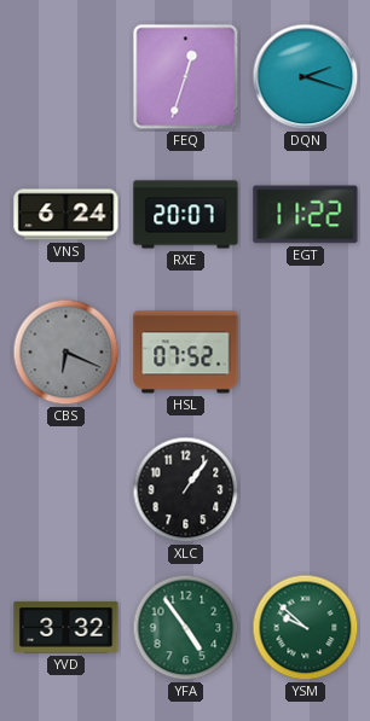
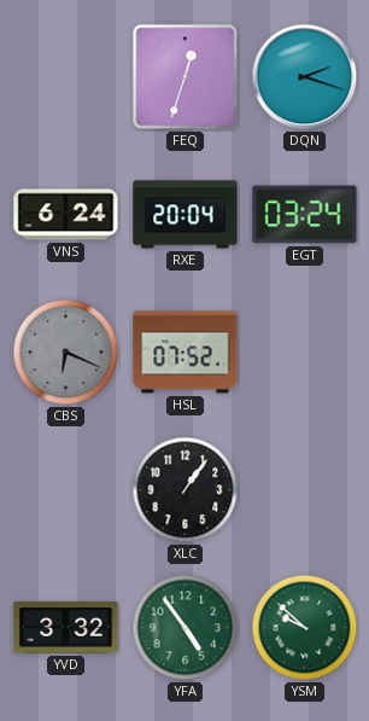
RXE: 20:07 -> 20:04 (186, 215)
EGT: 11:22 -> 03:24 (305, 215)
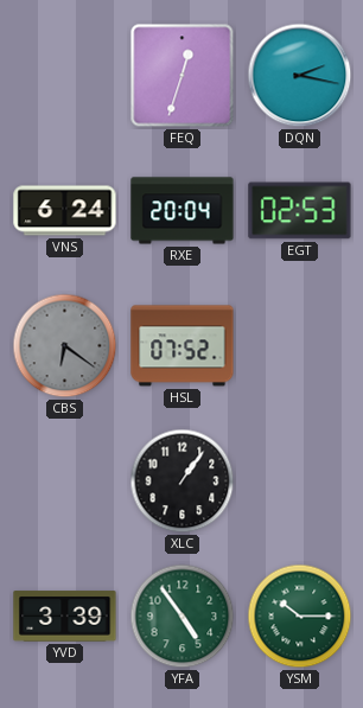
DQN: 2:18 -> 2:17 (300, 76)
EGT: 03:24 -> 02:53 (300, 211)
CBS: 6:19 -> 6:21 (65, 346)
YVD: 3:32 -> 3:39 (65, 617)
YSM: 9:52 -> 10:15 (300, 617)
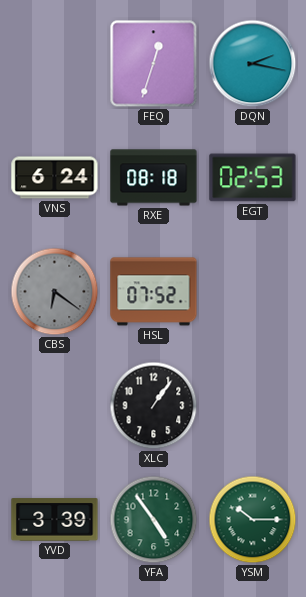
RXE: 20:04 -> 08:18 (154, 178)
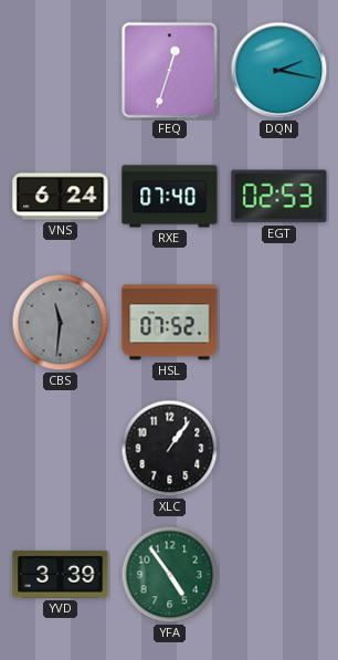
RXE: 08:18 -> 07:40 (170, 197)
CBS: 6:21 -> 11:31 (61, 323)
YSM: 10:15 -> none (253, 520)
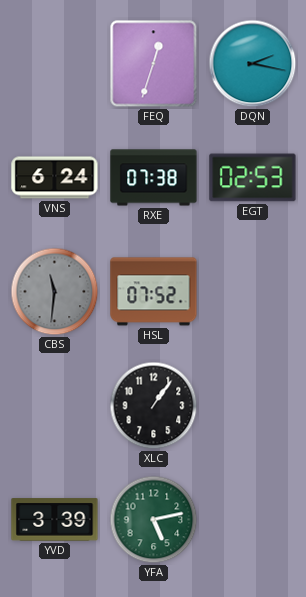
RXE: 07:40 -> 07:38 (154, 178)
YFA: 4:54 -> 5:13 (154, 520)
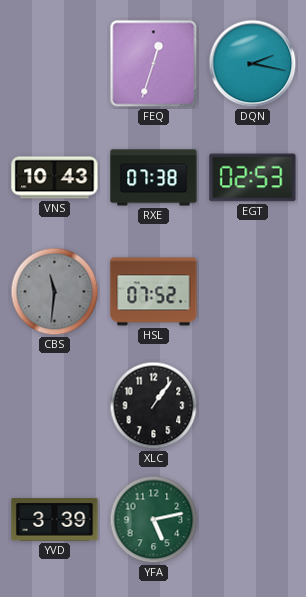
VNS: 6:24 -> 10:43 (55, 178)
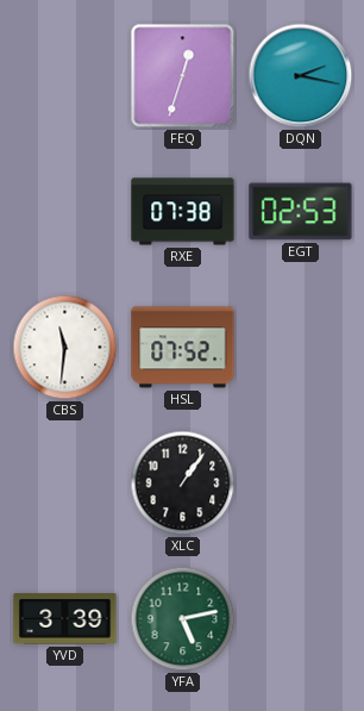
VNS: 10:43 -> none (55, 178)
CBS dial: grey -> white (65, 348)
